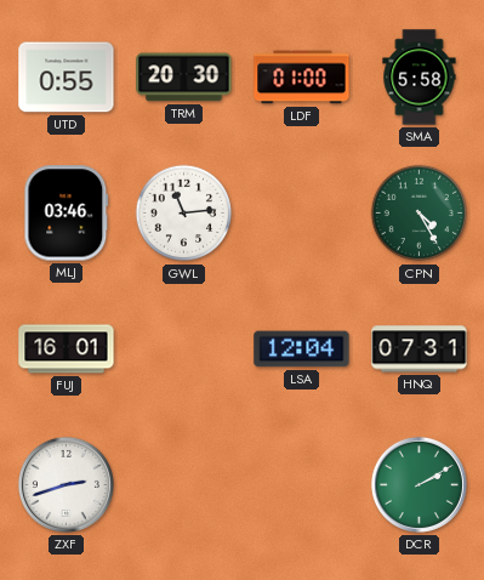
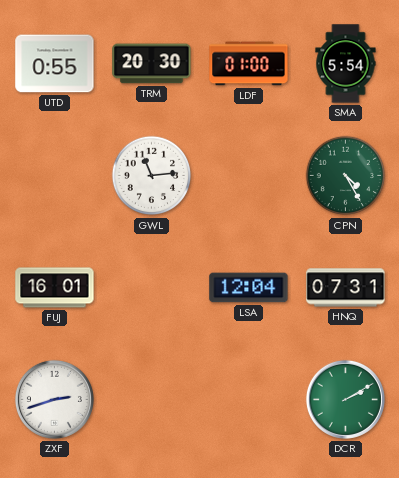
SMA: 5:58 -> 5:54 (346, 64)
MLJ: 03:46 -> none (67, 214)
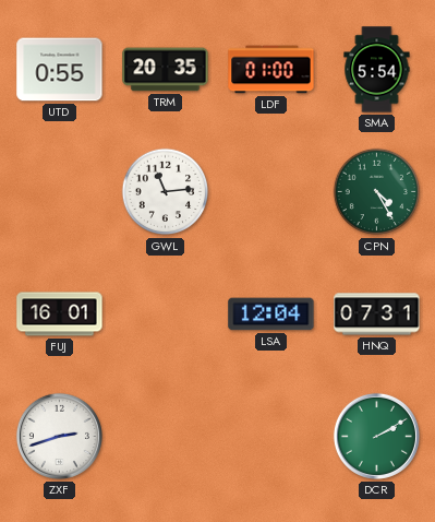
TRM: 20:30 -> 20:35 (166, 70)
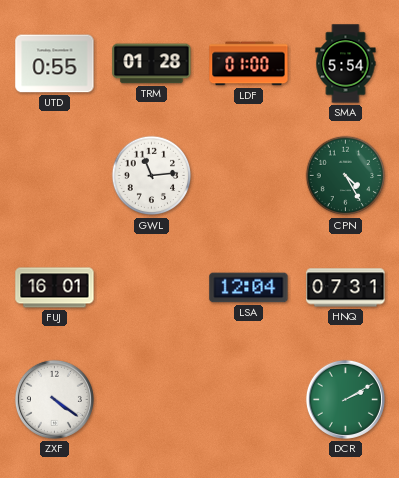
TRM: 20:35 -> 01:28 (152, 64)
ZXF: 2:42 -> 4:21 (54, 399)
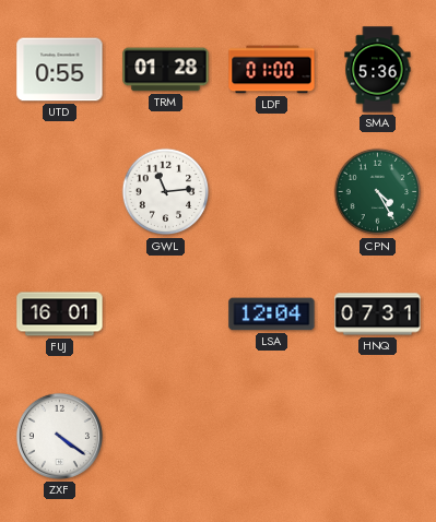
SMA: 5:54 -> 5:36 (378, 70)
DCR: 2:10 -> none (345, 399)
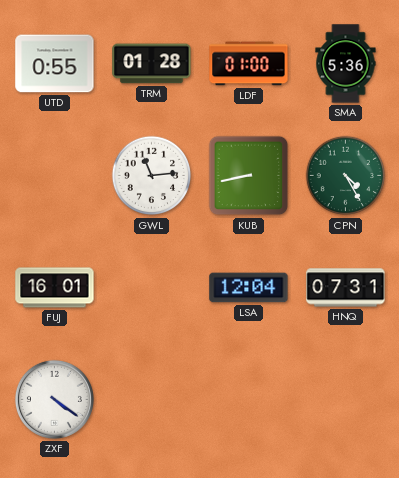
KUB: none -> 8:43 (249, 176)
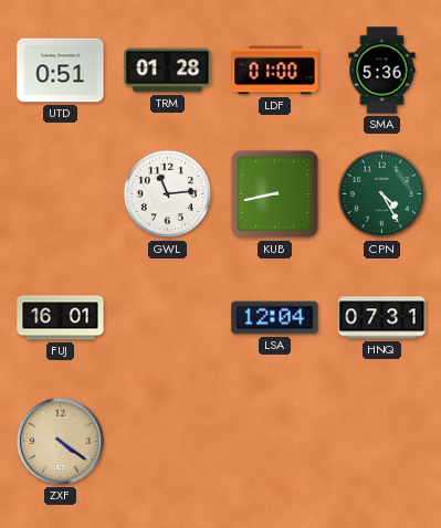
UTD: 0:55 -> 0:51 (61, 71)
ZXF dial: white -> champagne (60, 441)
